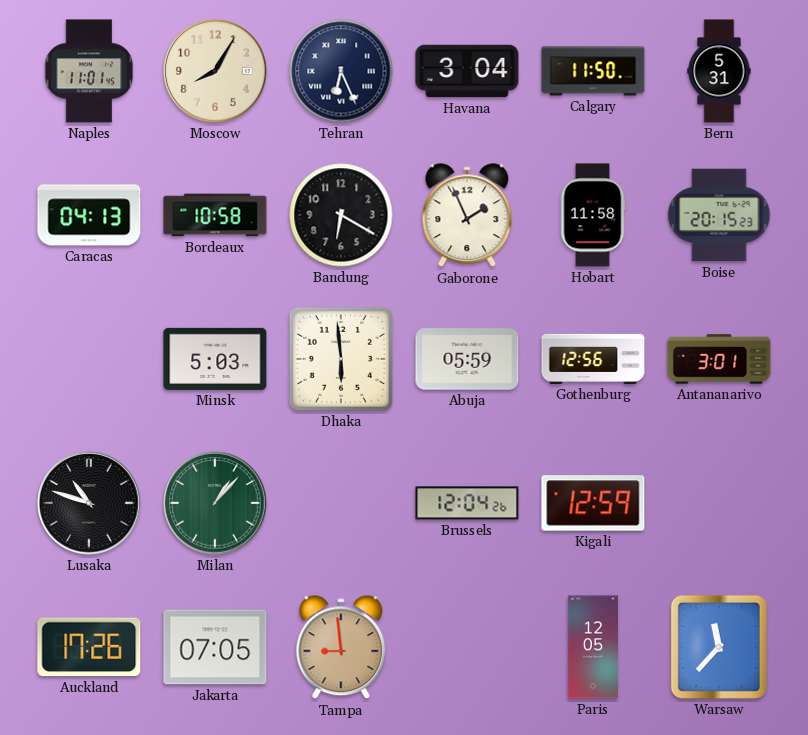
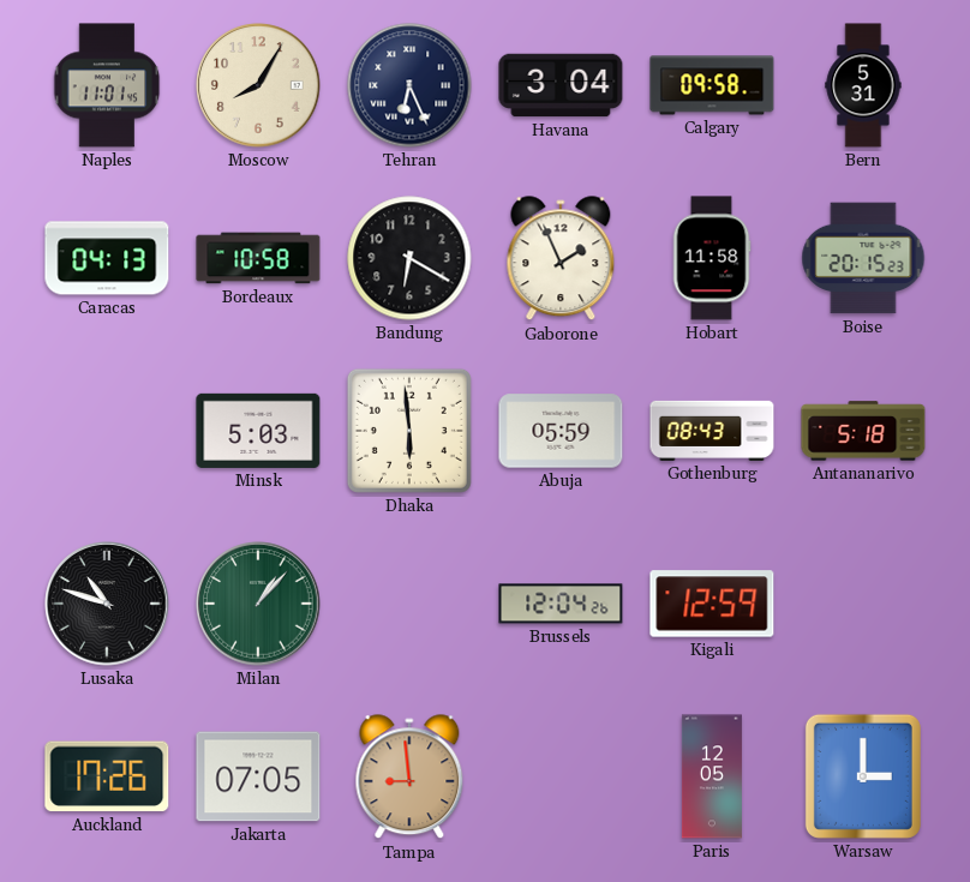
Calgary: 11:50 -> 09:58 (712, 85)
Gothenburg: 12:56 -> 08:43 (712, 431)
Antananarivo: 3:01 -> 5:18 (863, 431)
Warsaw: 11:37 -> 3:00 (863, 776)
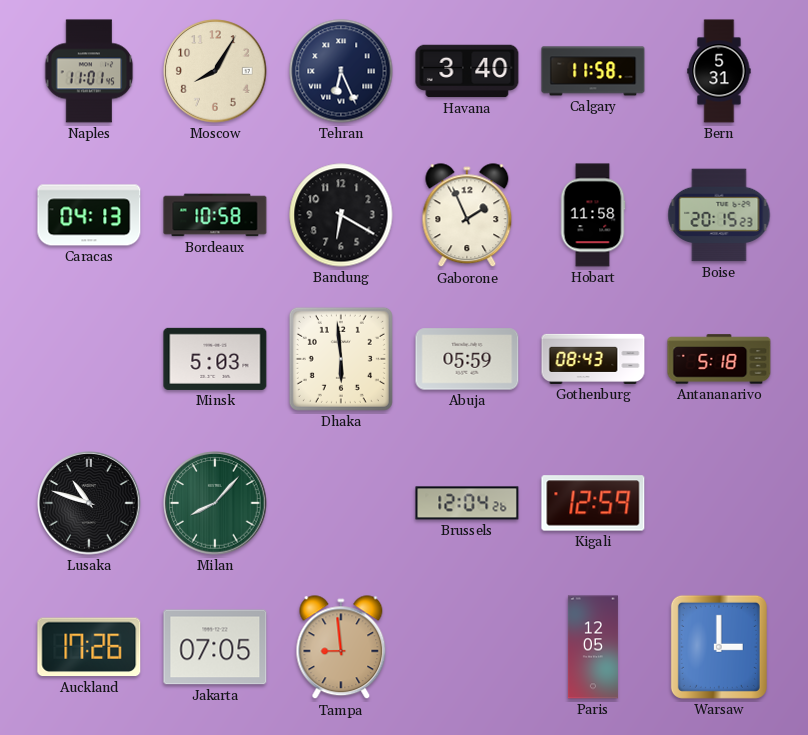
Havana: 3:04 -> 3:40 (467, 71)
Calgary: 09:58 -> 11:58 (593, 71)
Milan: 1:07 -> 8:07 (215, 503)
